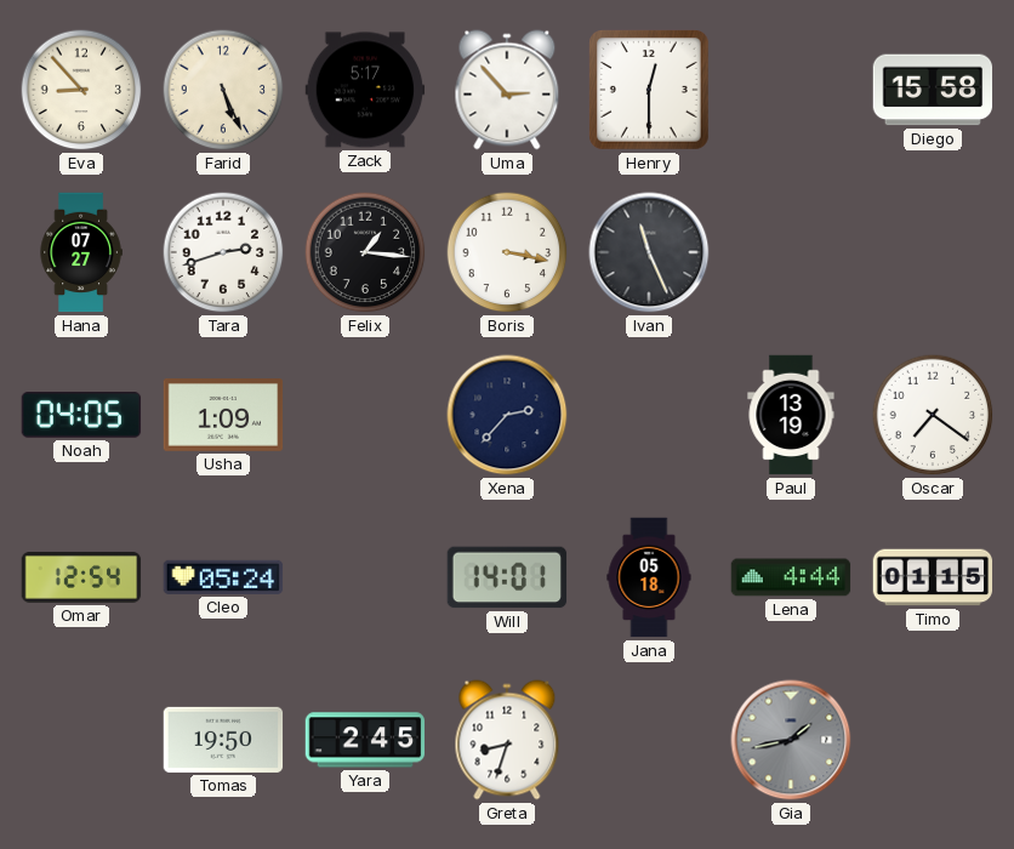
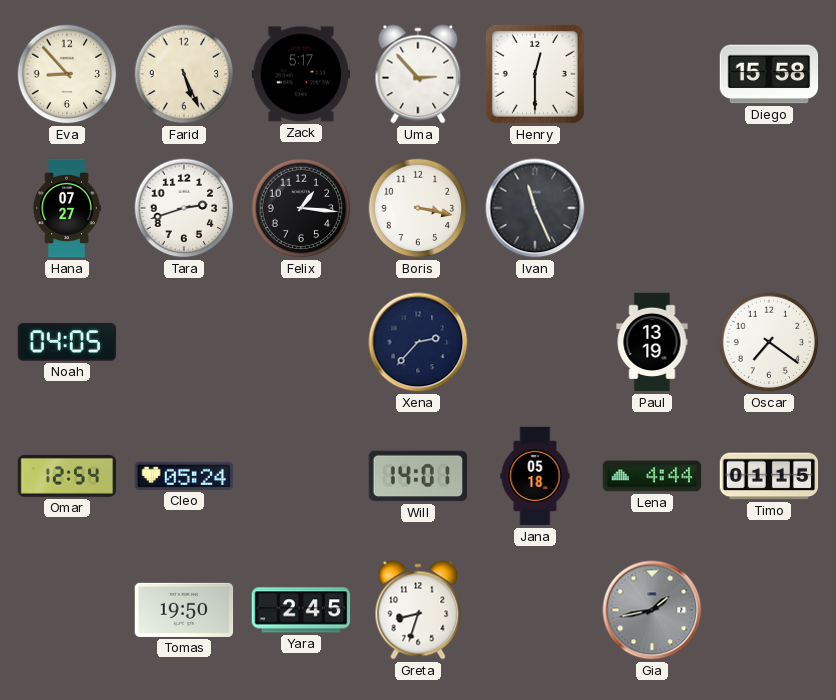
Usha: 1:09 -> none (223, 416)
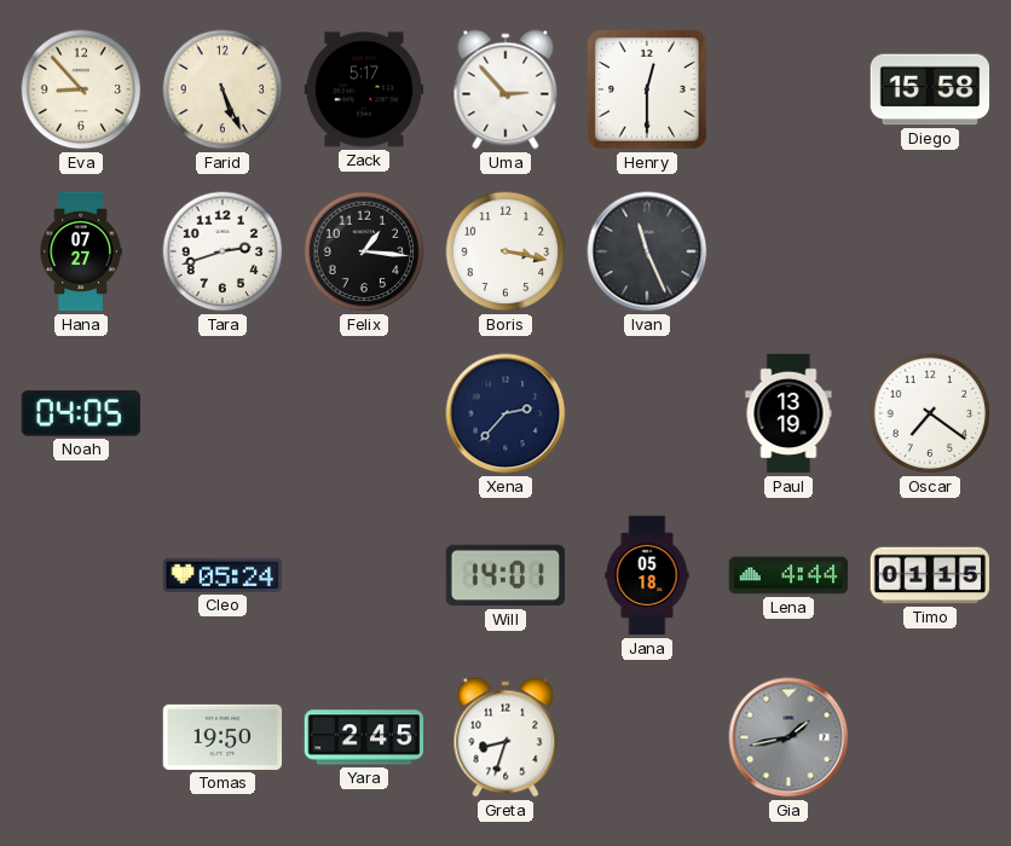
Omar: 12:54 -> none (67, 476)
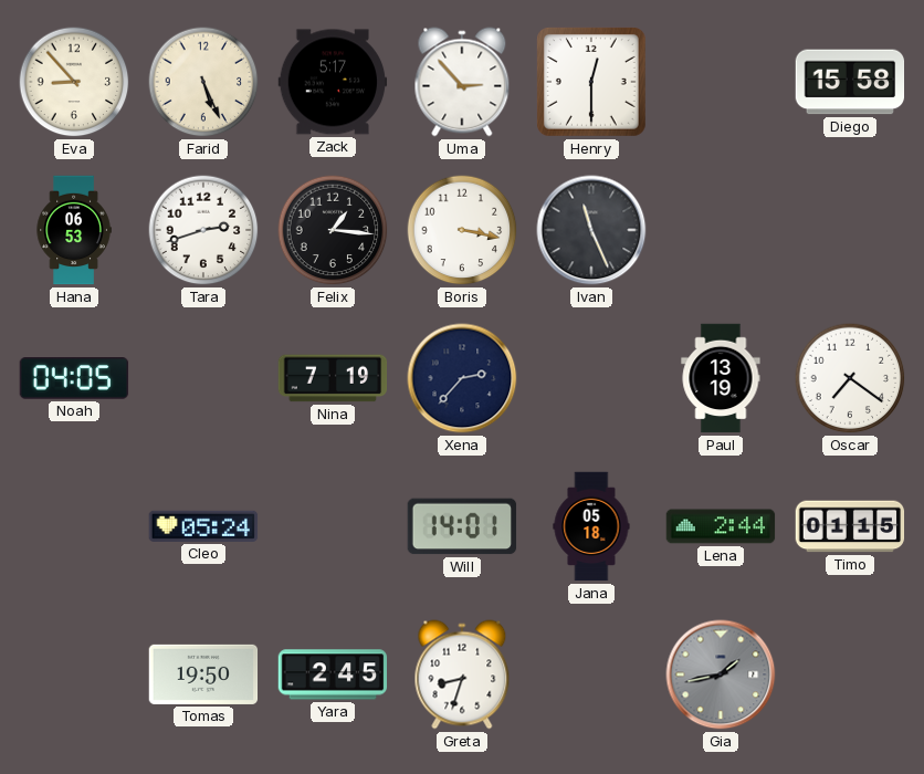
Hana: 07:27 -> 06:53 (74, 230)
Nina: none -> 7:19 (333, 378)
Lena: 4:44 -> 2:44 (721, 526)
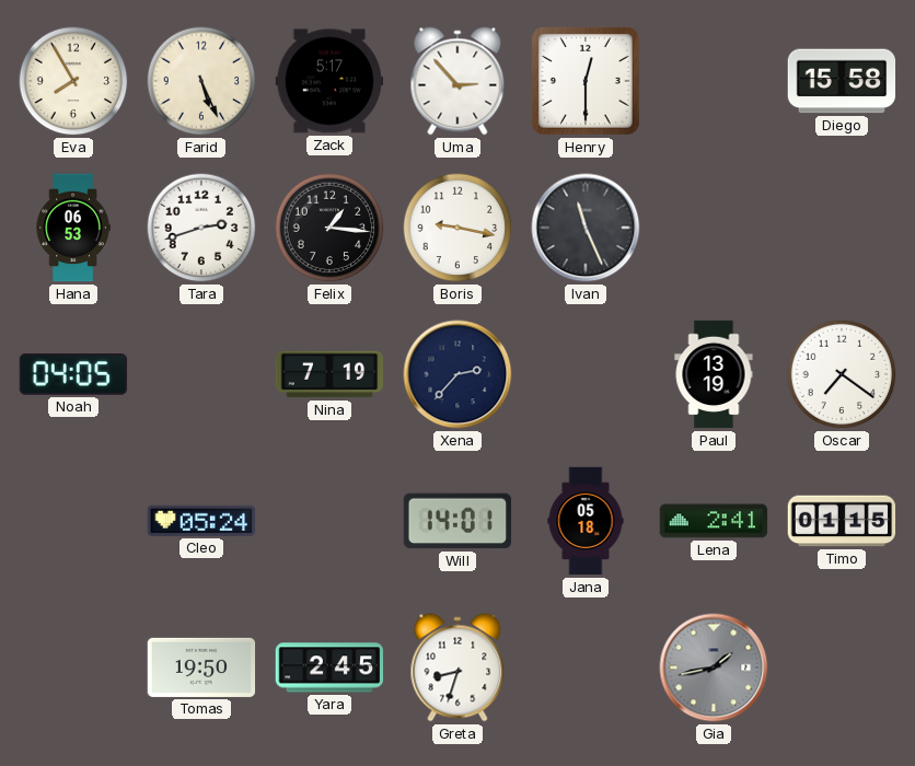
Eva: 8:53 -> 7:55 (73, 81)
Boris: 3:17 -> 9:17 (457, 228)
Lena: 2:44 -> 2:41 (714, 521)
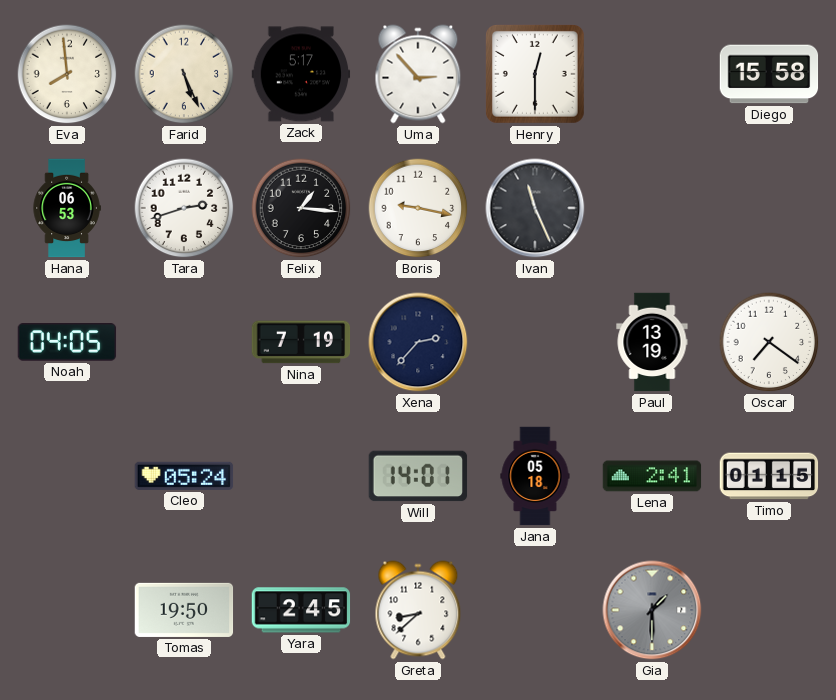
Eva: 7:55 -> 7:59 (67, 74)
Greta: 8:33 -> 8:38 (418, 610)
Gia: 1:43 -> 1:30 (652, 610)
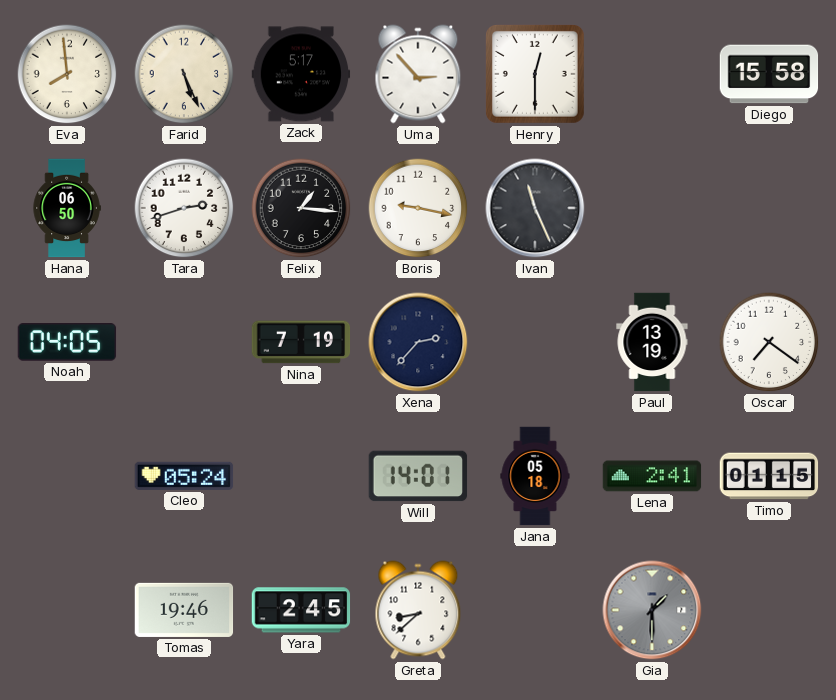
Hana: 06:53 -> 06:50 (67, 208)
Tomas: 19:50 -> 19:46 (184, 610)
